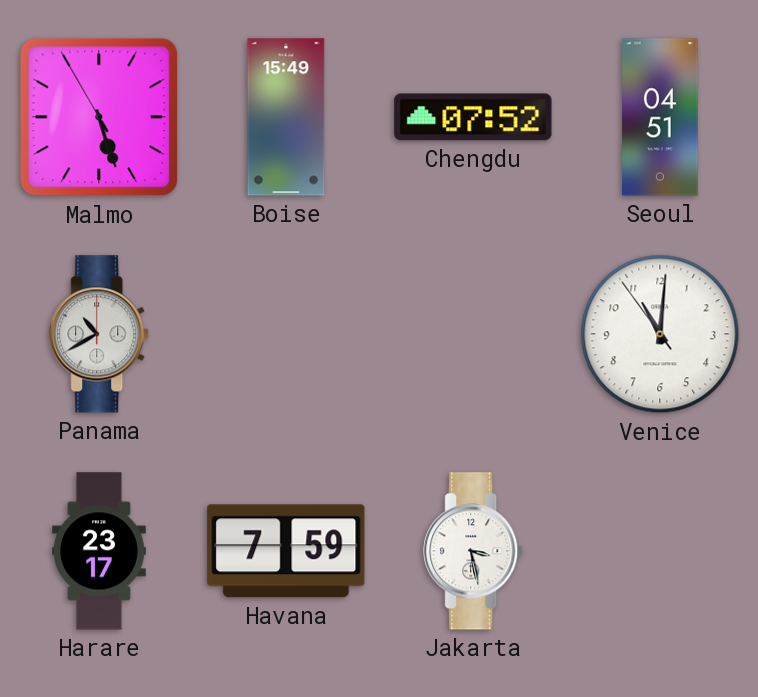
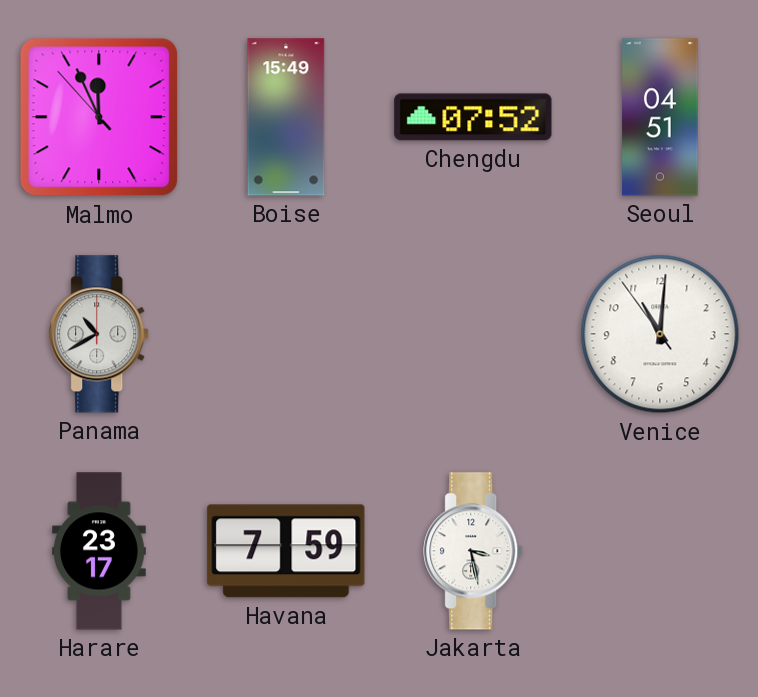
Malmo: 5:26 -> 11:55 (99, 117)
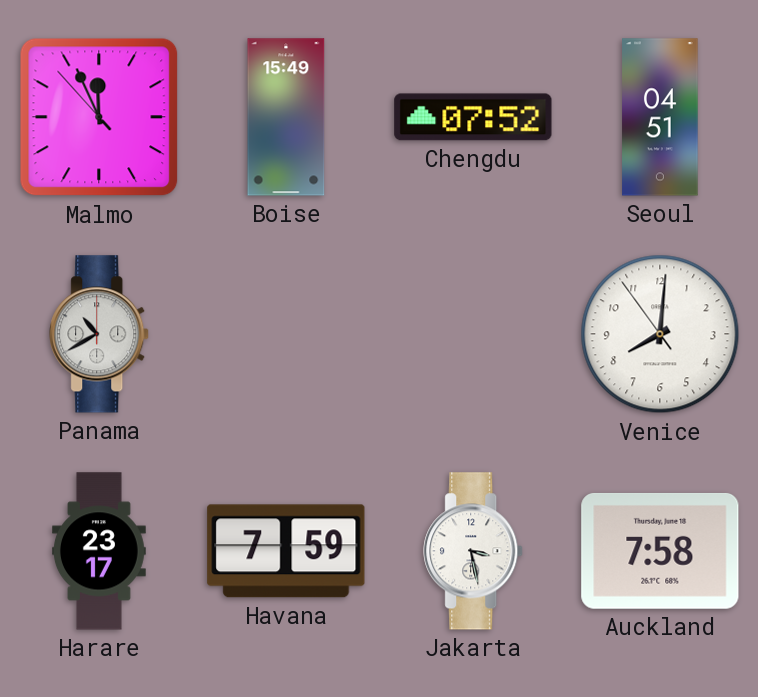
Venice: 11:00 -> 8:00 (660, 334)
Auckland: none -> 7:58 (660, 551)
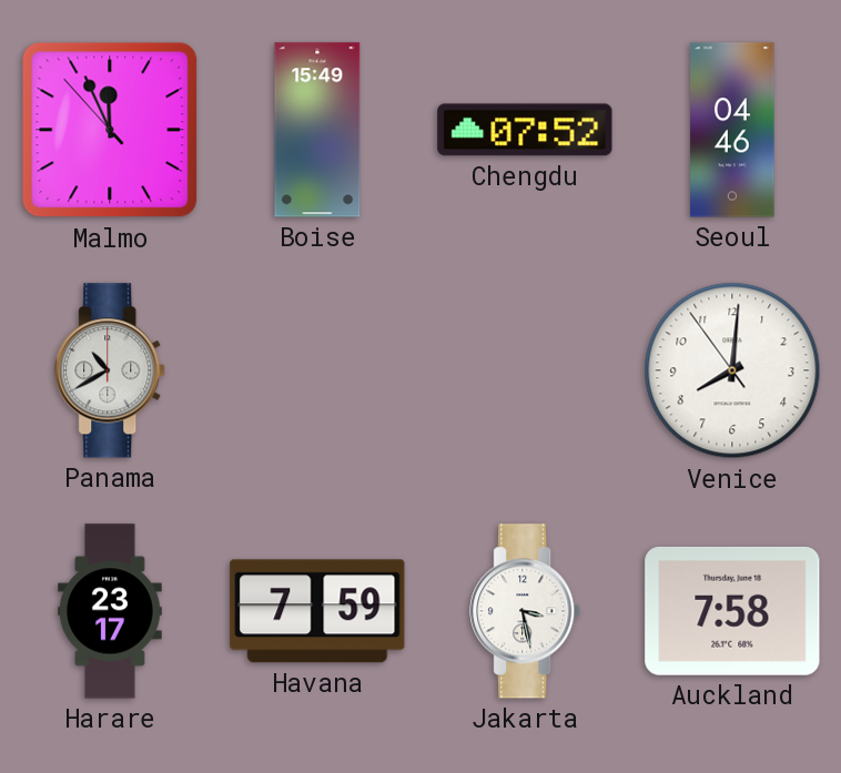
Seoul: 04:51 -> 04:46 (732, 130)
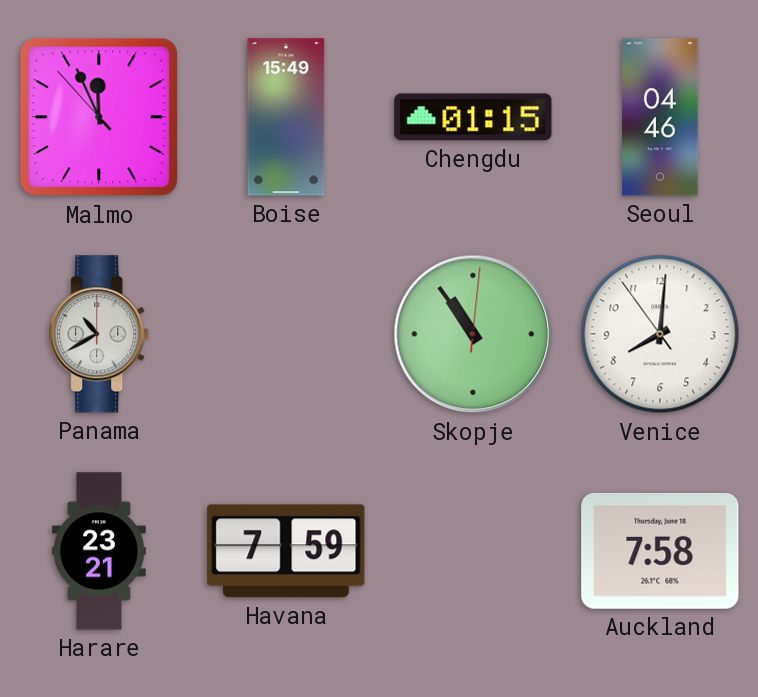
Chengdu: 07:52 -> 01:15 (473, 117)
Skopje: none -> 10:54 (473, 334)
Harare: 23:17 -> 23:21 (100, 551)
Jakarta: 3:28 -> none (526, 611)
